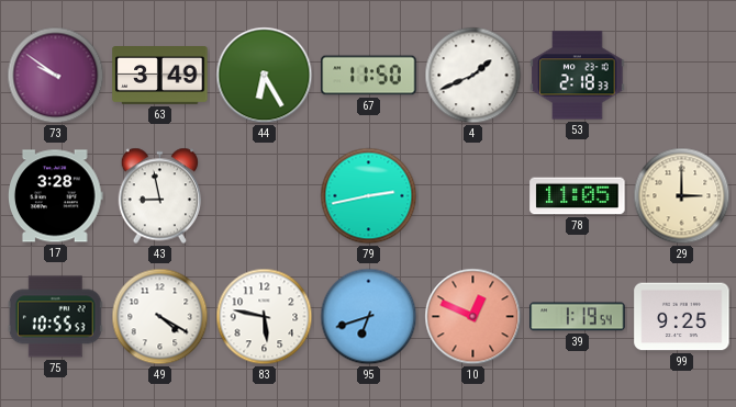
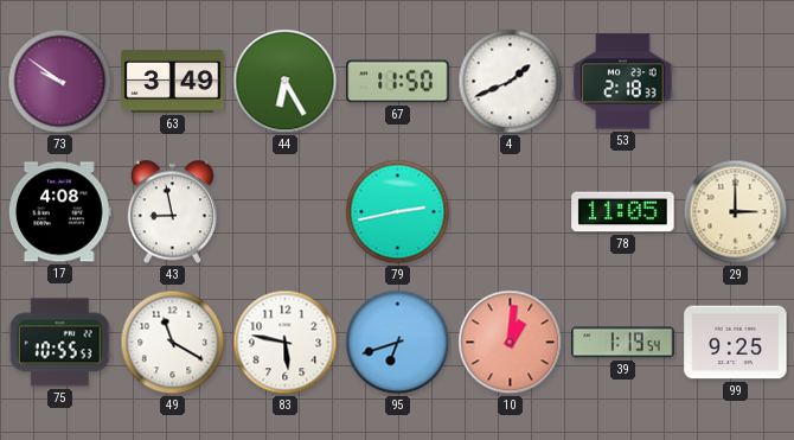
17: 3:28 -> 4:08 (60, 212)
49: 4:20 -> 11:20 (173, 343)
10: 12:49 -> 1:01 (511, 343)
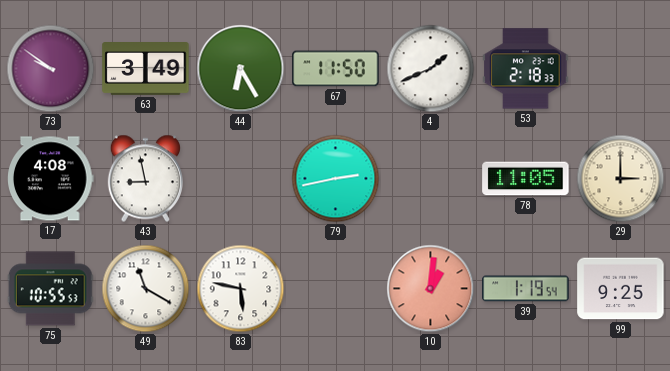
95: 6:42 -> none (398, 343)
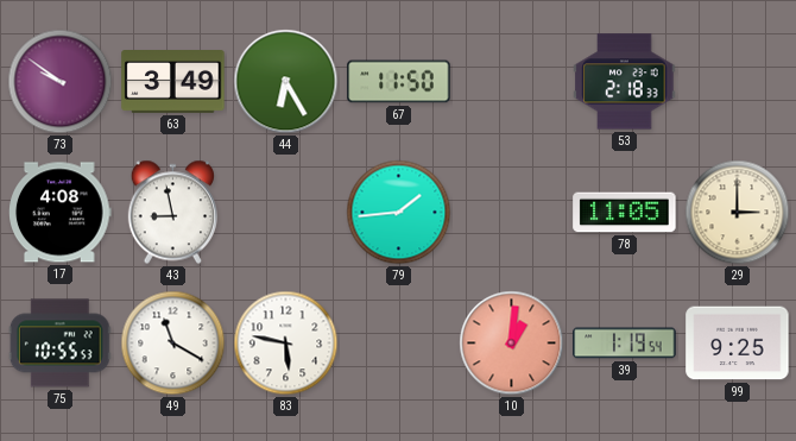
4: 1:41 -> none (431, 69)
79: 2:43 -> 1:44 (399, 213)
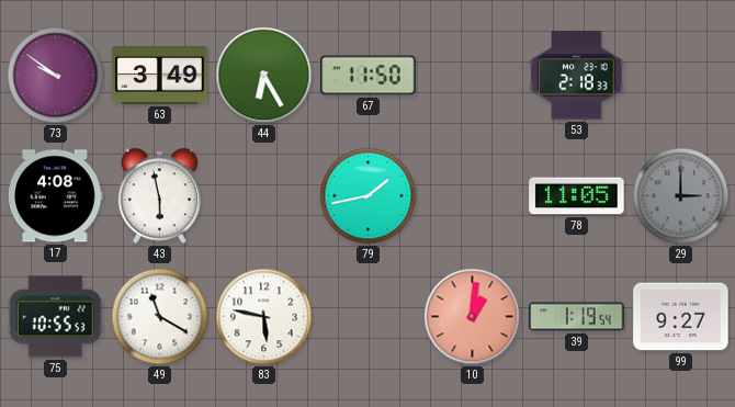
43: 8:58 -> 5:58 (159, 196)
79: 1:44 -> 1:43 (369, 196)
29 dial: cream -> grey (681, 196)
99: 9:25 -> 9:27 (681, 317)
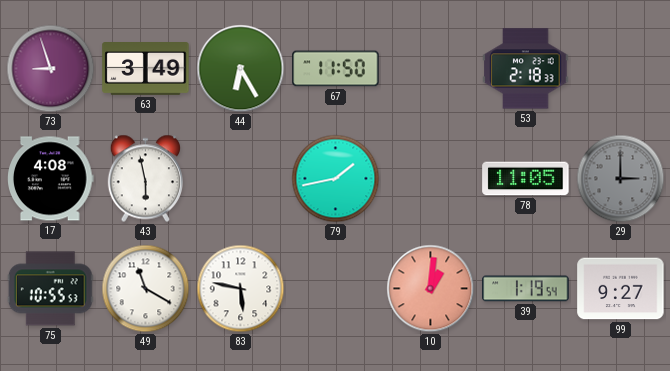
73: 9:51 -> 8:57 (51, 69)
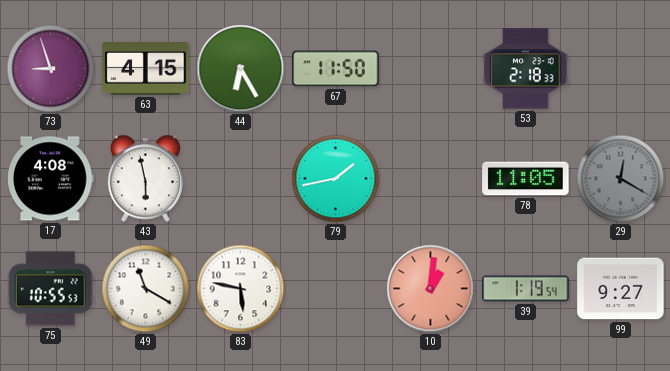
63: 3:49 -> 4:15 (146, 69)
29: 3:00 -> 12:20 (621, 179)
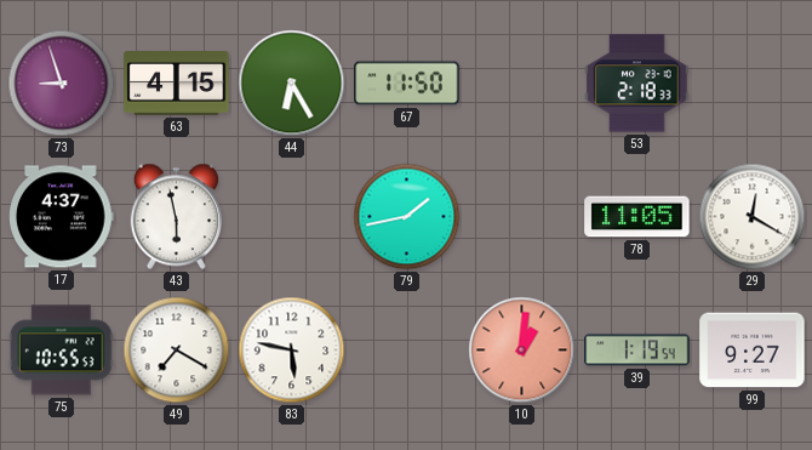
17: 4:08 -> 4:37 (62, 217)
29 dial: grey -> white (753, 217)
49: 11:20 -> 7:20 (177, 351)
